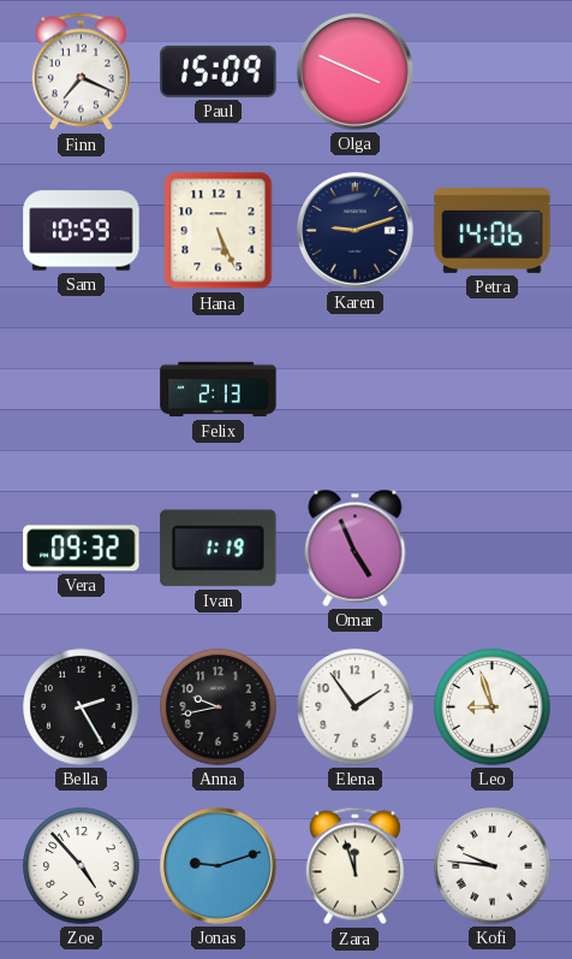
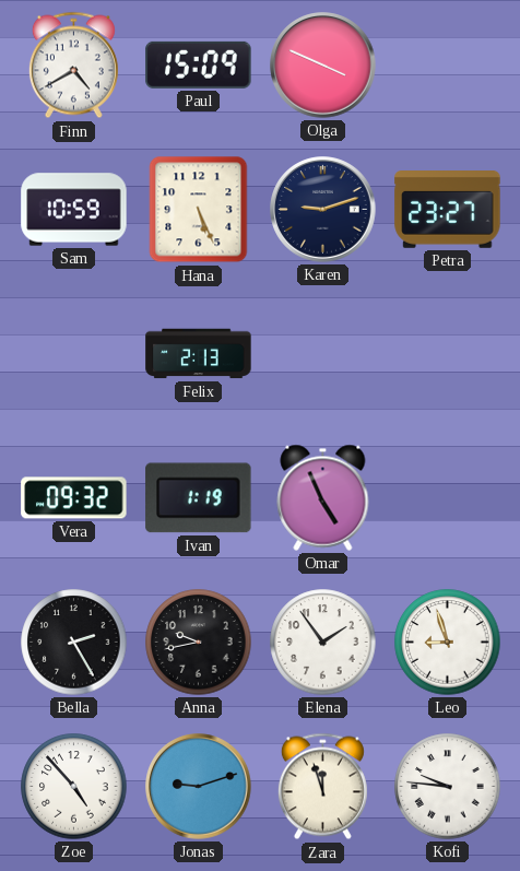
Finn: 7:19 -> 4:40 (73, 66)
Petra: 14:06 -> 23:27 (448, 210)
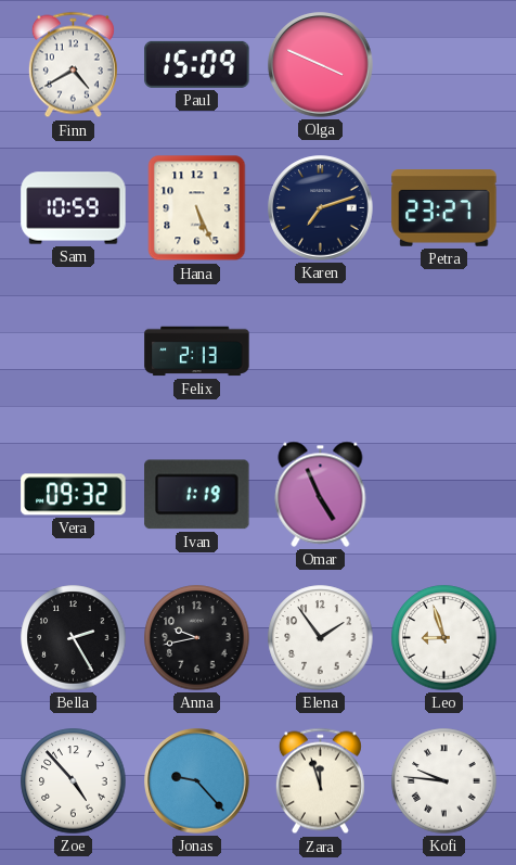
Karen: 9:12 -> 7:12 (321, 208)
Jonas: 9:12 -> 9:23 (197, 781)
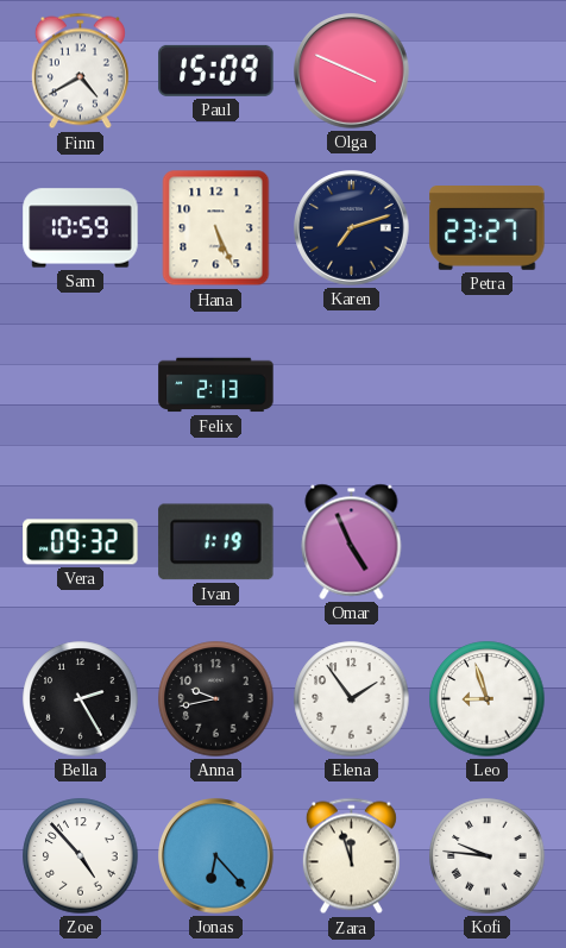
Jonas: 9:23 -> 6:23 (216, 856)
